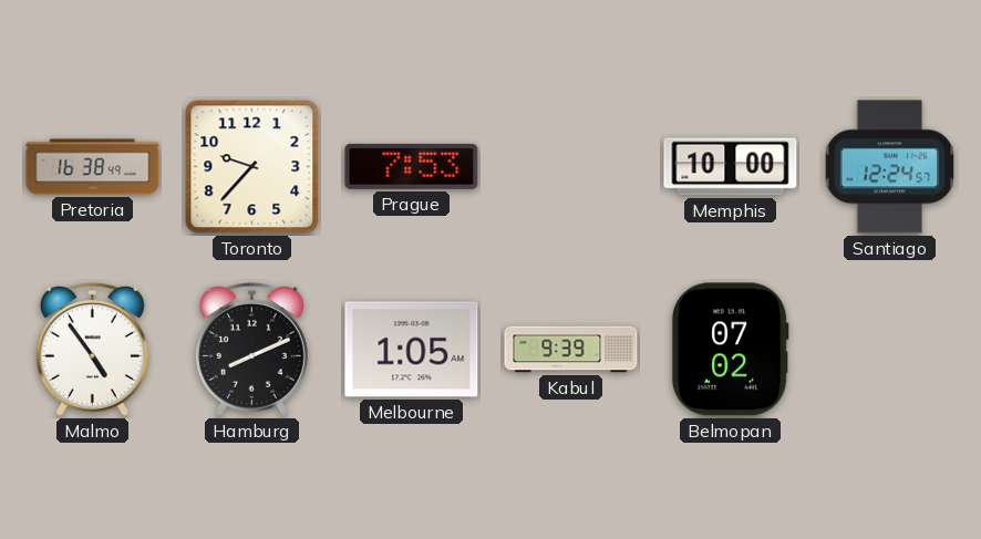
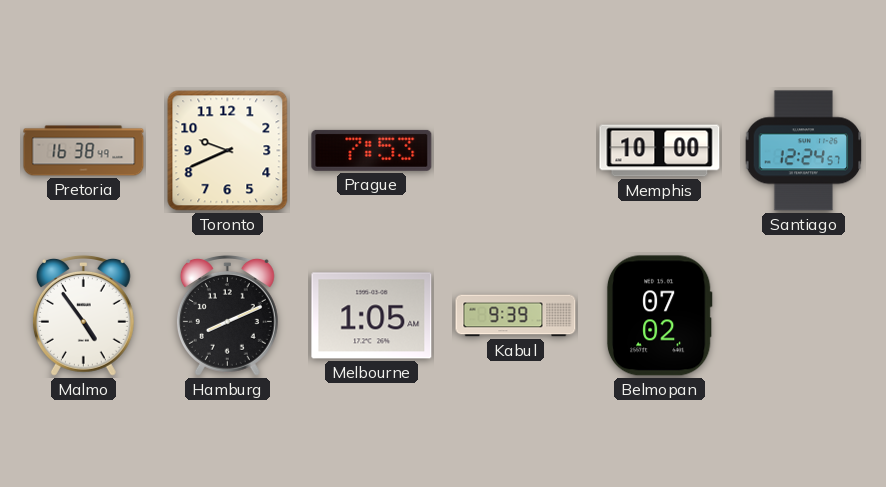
Toronto: 9:37 -> 9:41 (228, 151)
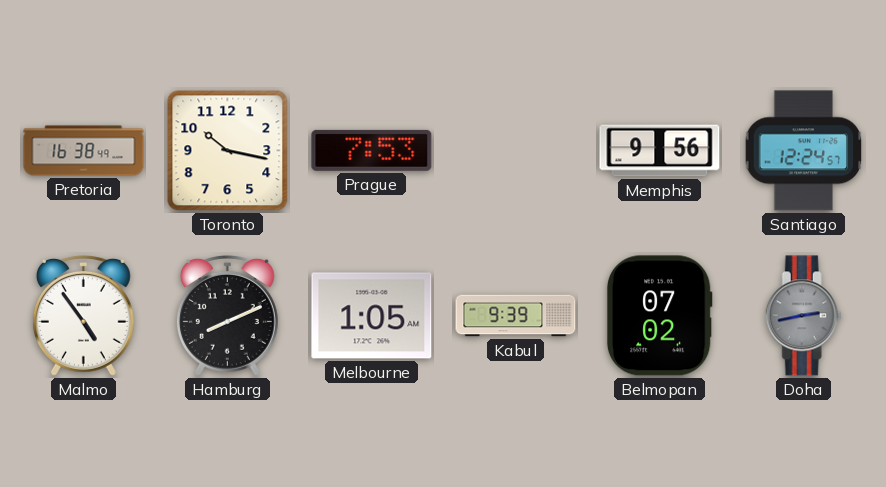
Toronto: 9:41 -> 10:17 (228, 151)
Memphis: 10:00 -> 9:56 (660, 151)
Doha: none -> 2:43 (803, 316)
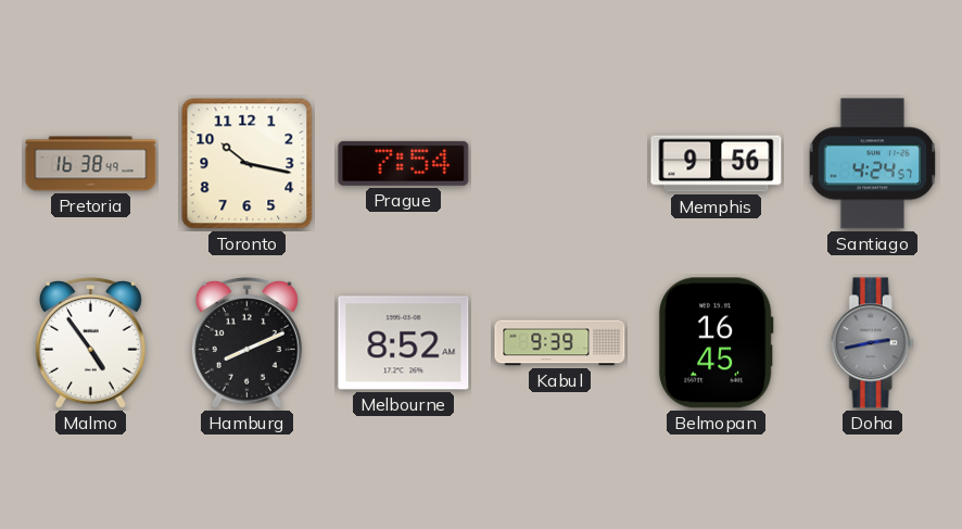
Prague: 7:53 -> 7:54 (404, 163)
Santiago: 12:24 -> 4:24 (873, 164)
Melbourne: 1:05 -> 8:52 (404, 343)
Belmopan: 07:02 -> 16:45 (716, 343)
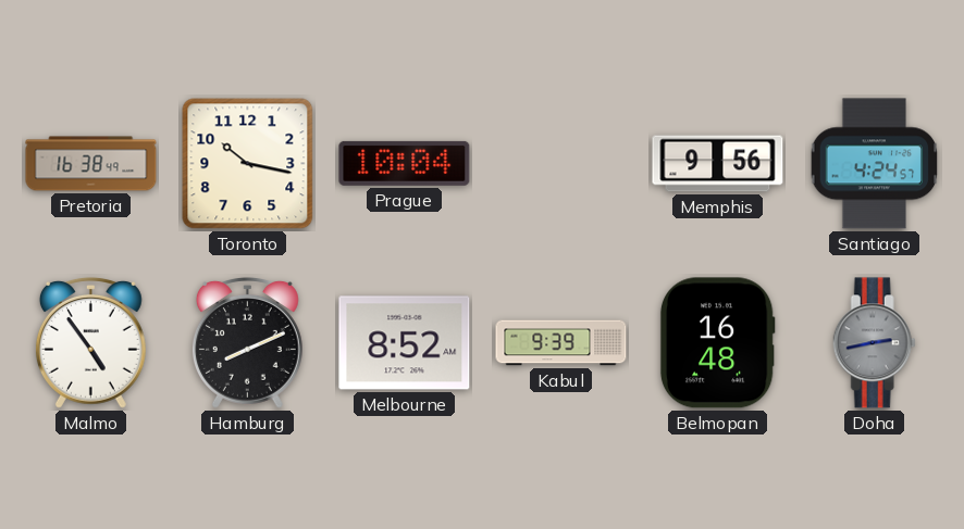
Prague: 7:54 -> 10:04 (405, 163)
Belmopan: 16:45 -> 16:48 (717, 343)
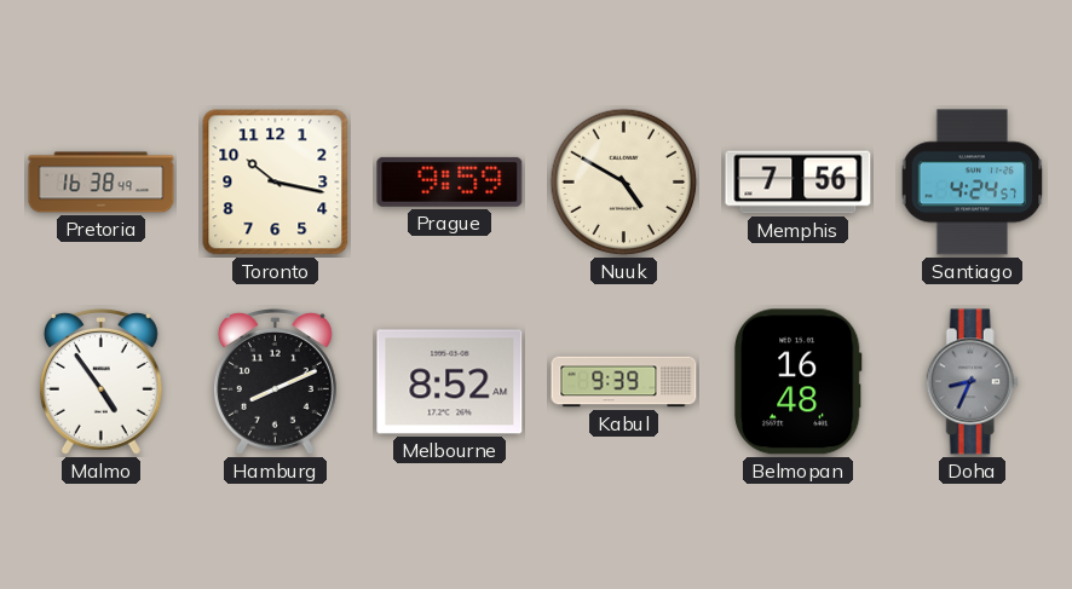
Prague: 10:04 -> 9:59 (450, 181)
Nuuk: none -> 4:50 (624, 183)
Memphis: 9:56 -> 7:56 (799, 183)
Doha: 2:43 -> 8:34 (972, 382)
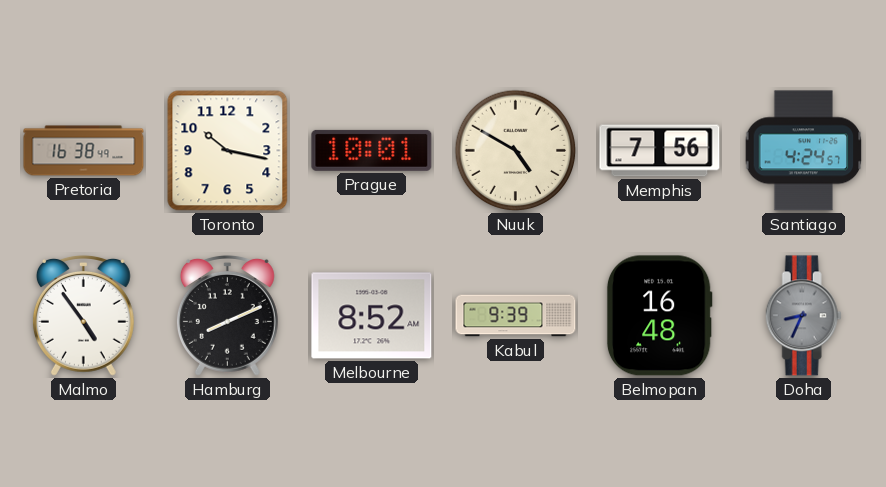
Prague: 9:59 -> 10:01 (372, 150)
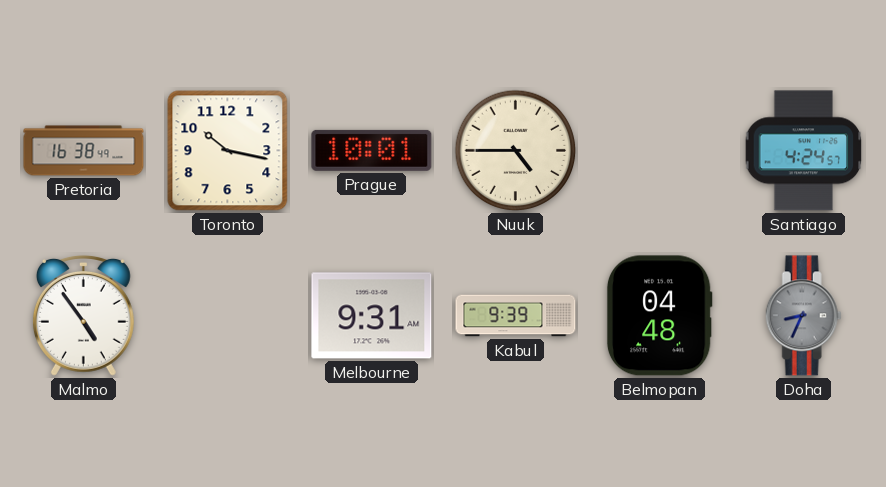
Nuuk: 4:50 -> 4:45 (516, 151)
Memphis: 7:56 -> none (660, 151)
Hamburg: 8:11 -> none (227, 315)
Melbourne: 8:52 -> 9:31 (372, 316)
Belmopan: 16:48 -> 04:48 (659, 316)
